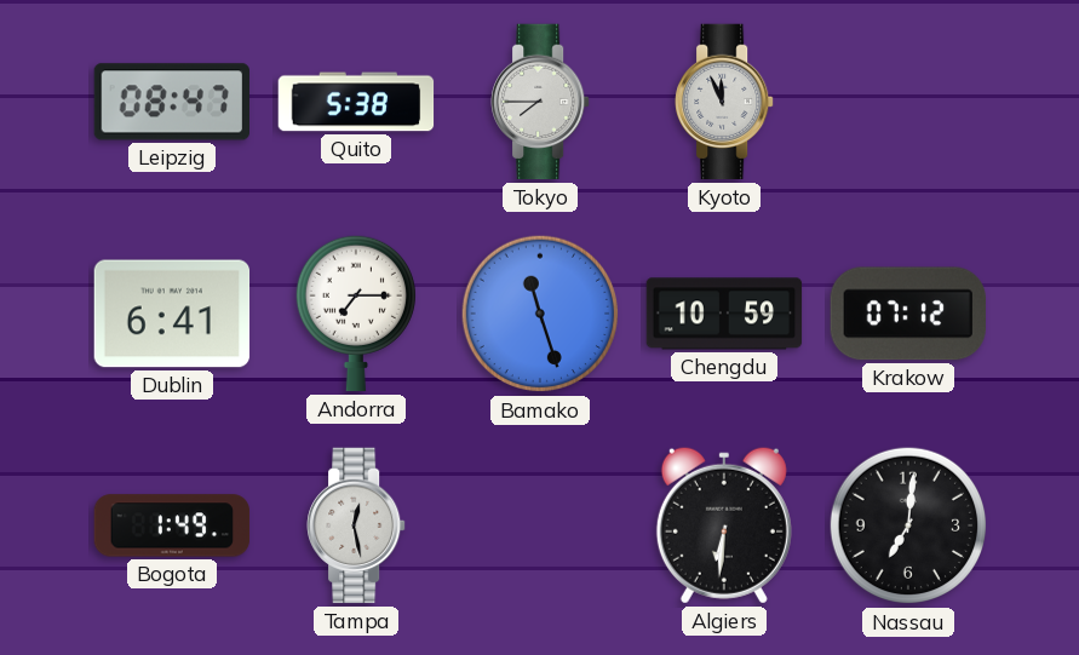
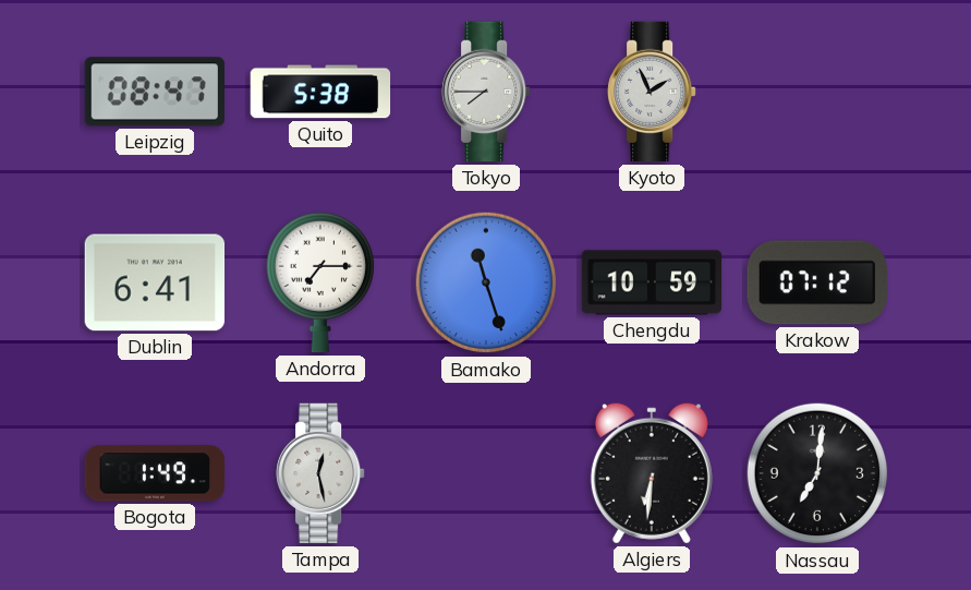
Kyoto: 11:56 -> 1:56 (653, 92)
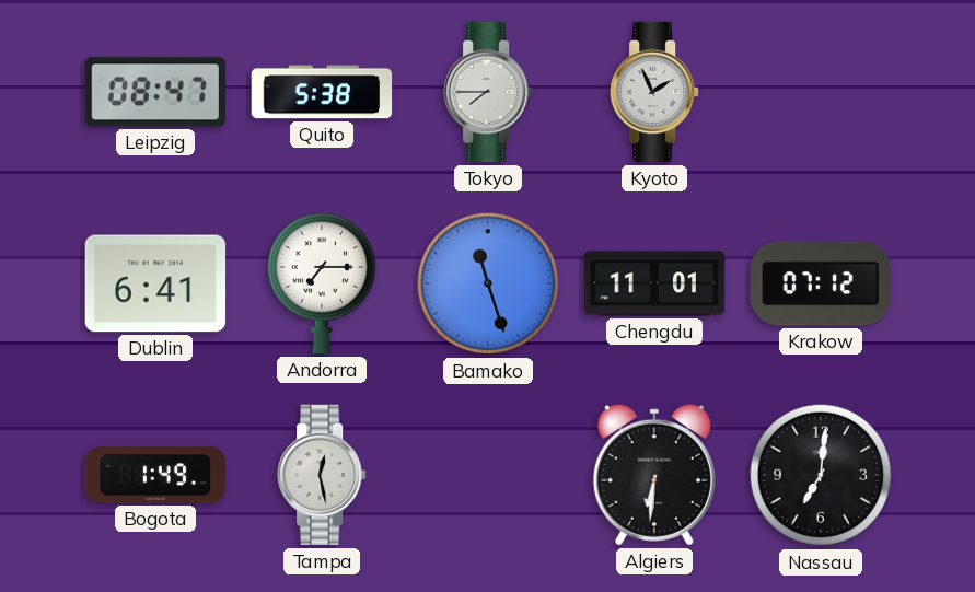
Chengdu: 10:59 -> 11:01 (654, 283)
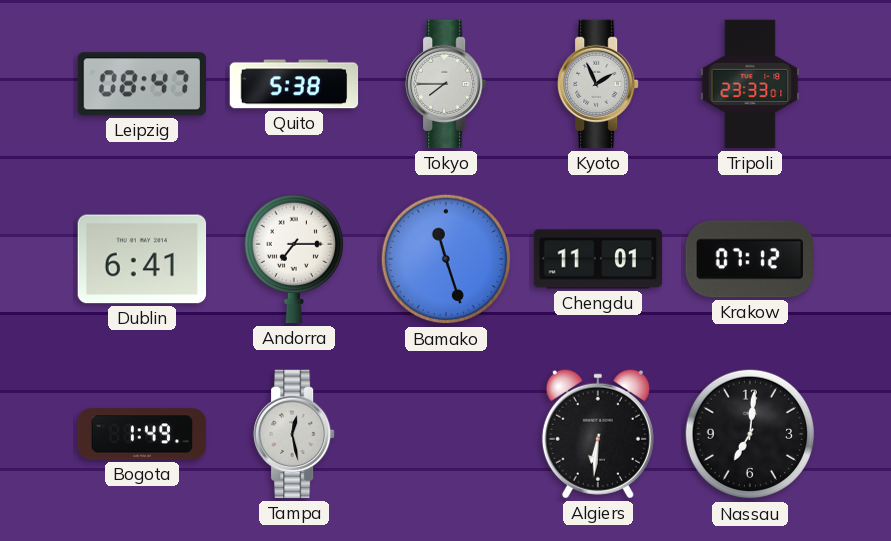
Tripoli: none -> 23:33 (750, 84)
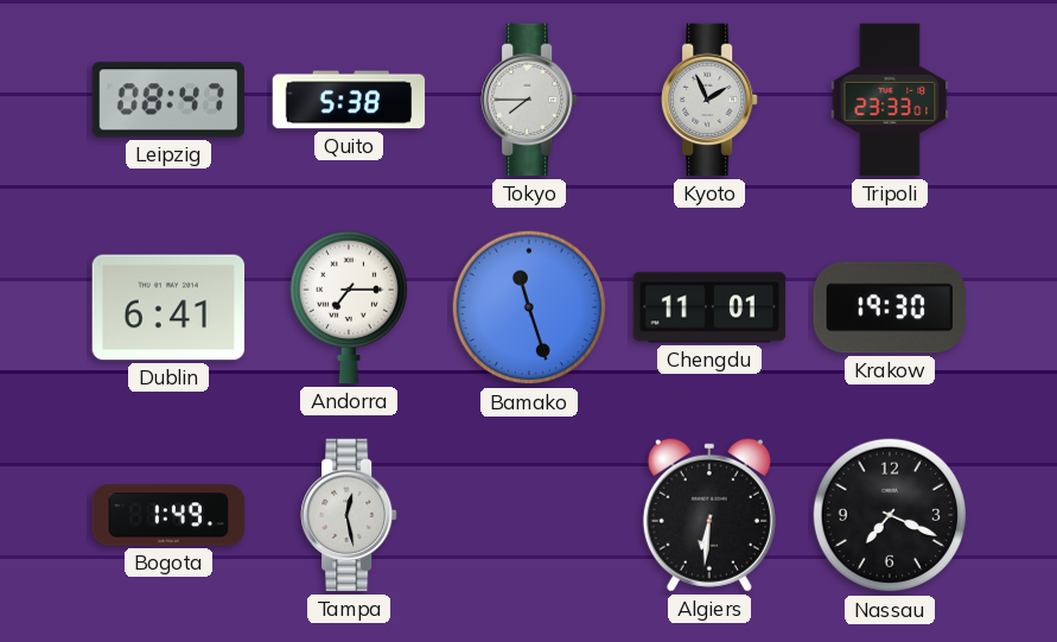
Krakow: 07:12 -> 19:30 (890, 307)
Nassau: 7:01 -> 7:19 (890, 515)
